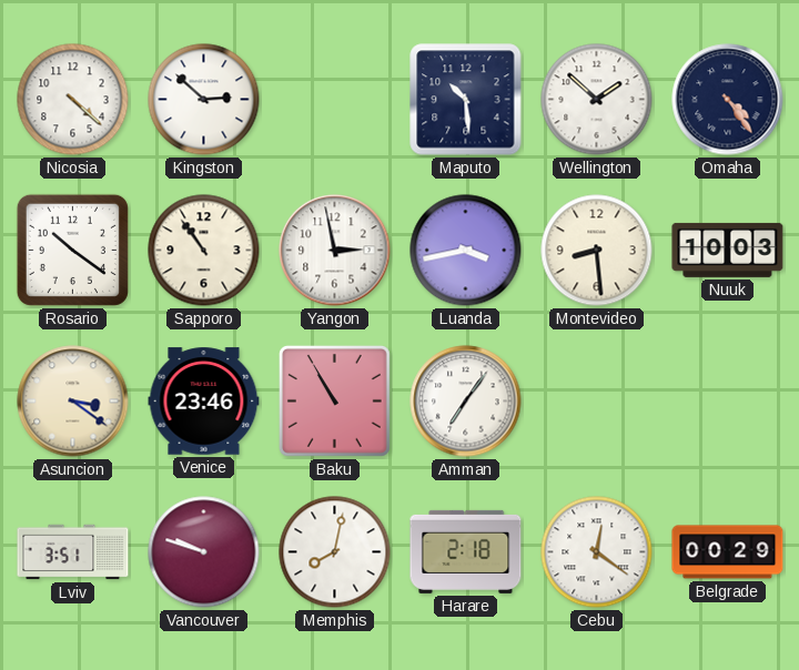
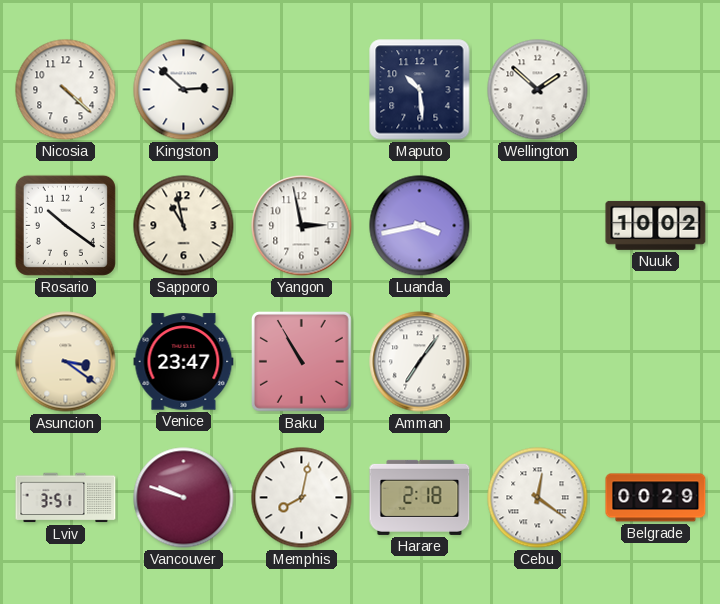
Omaha: 4:24 -> none (728, 100)
Sapporo: 10:54 -> 10:58 (184, 226)
Montevideo: 8:29 -> none (597, 251)
Nuuk: 10:03 -> 10:02 (656, 225)
Venice: 23:46 -> 23:47 (184, 362)
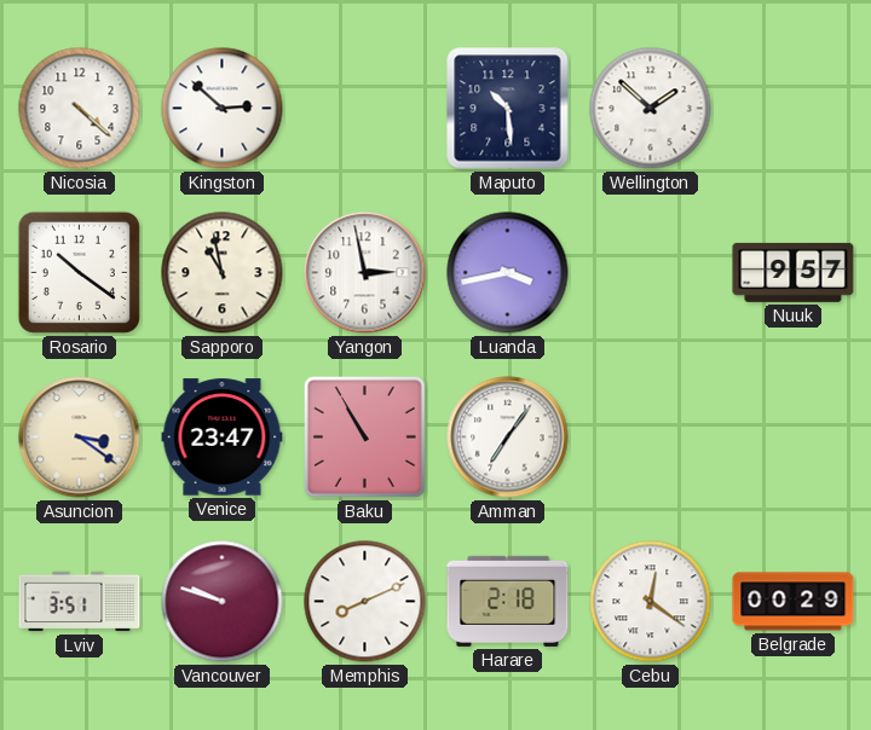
Nuuk: 10:02 -> 9:57 (794, 272)
Memphis: 8:02 -> 8:11 (365, 602)
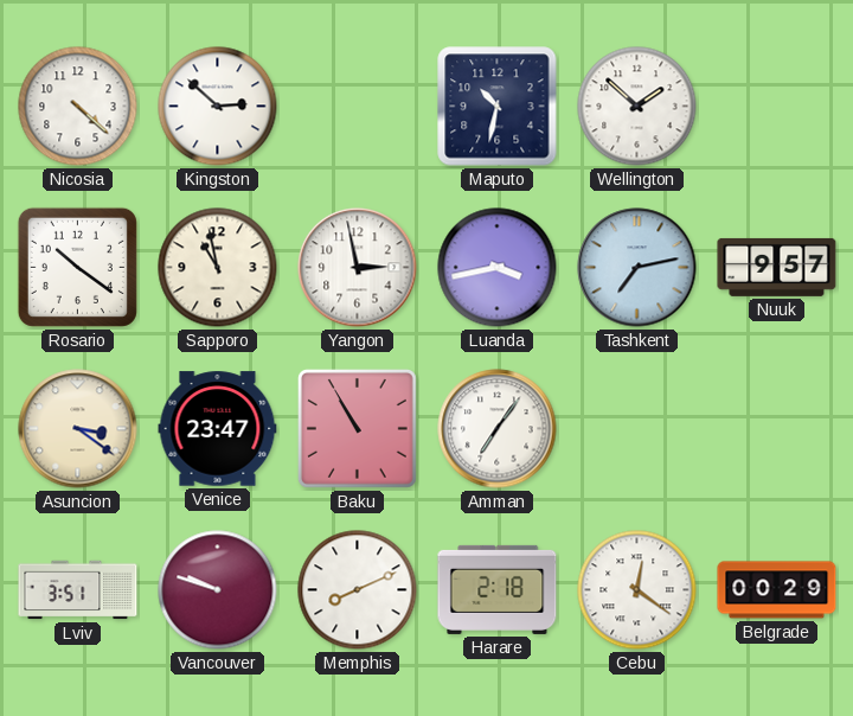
Maputo: 10:29 -> 10:32 (498, 107)
Tashkent: none -> 7:13 (637, 268)
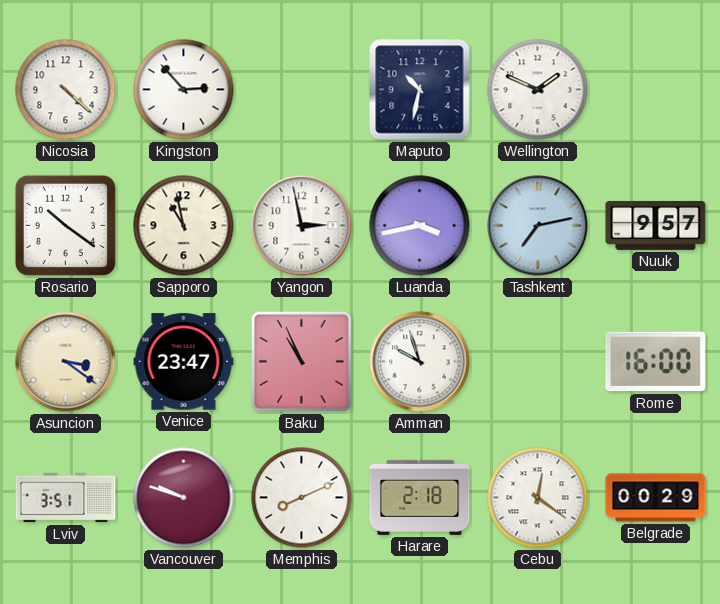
Kingston: 2:52 -> 2:53 (184, 90)
Wellington: 1:52 -> 1:49 (538, 90)
Baku: 10:55 -> 10:56 (301, 361)
Amman: 7:06 -> 9:57 (420, 362)
Rome: none -> 16:00 (656, 362)
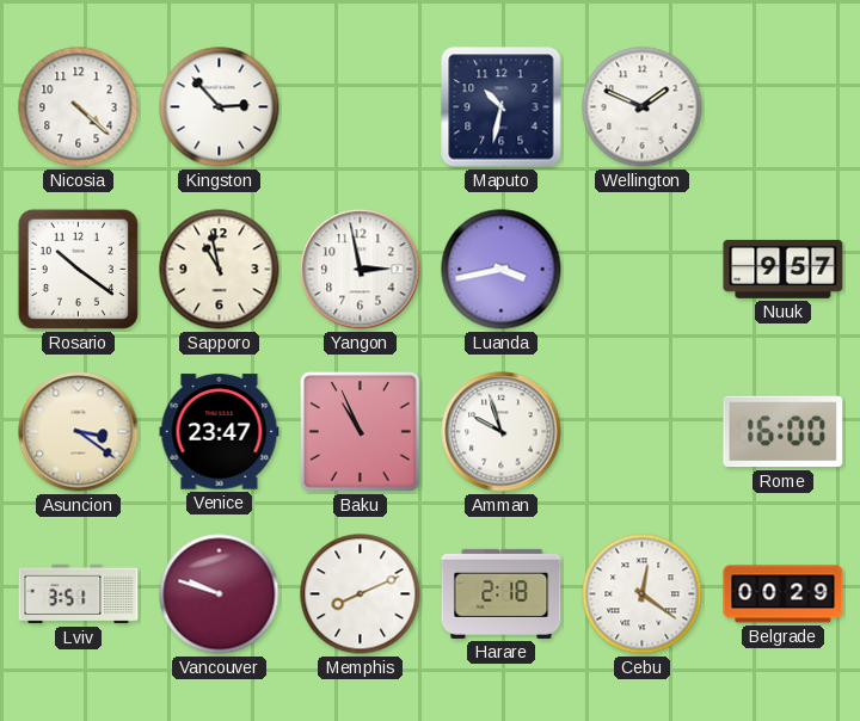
Tashkent: 7:13 -> none (538, 226)
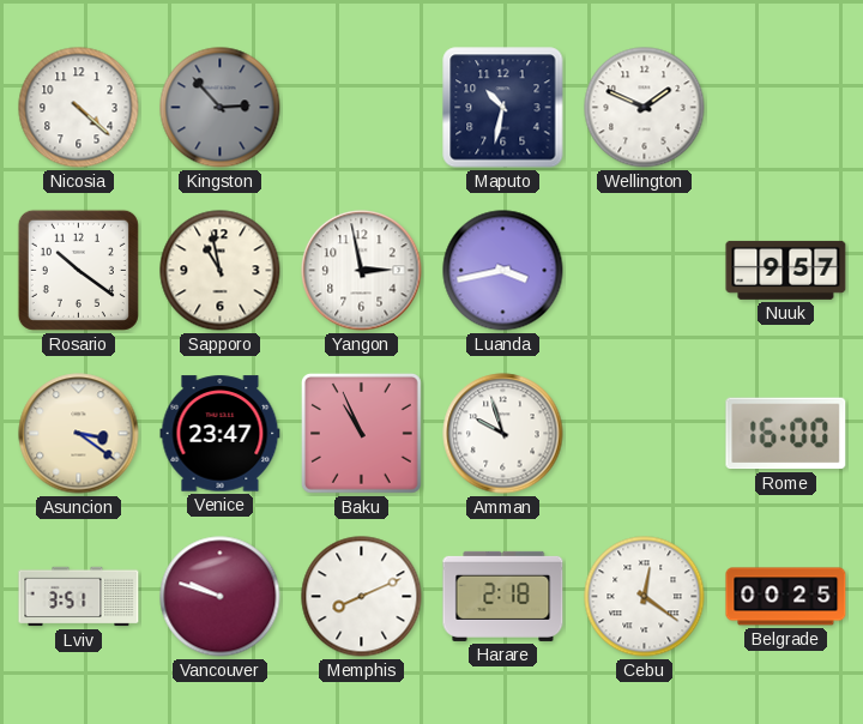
Kingston dial: white -> grey (221, 108)
Belgrade: 00:29 -> 00:25 (786, 597)
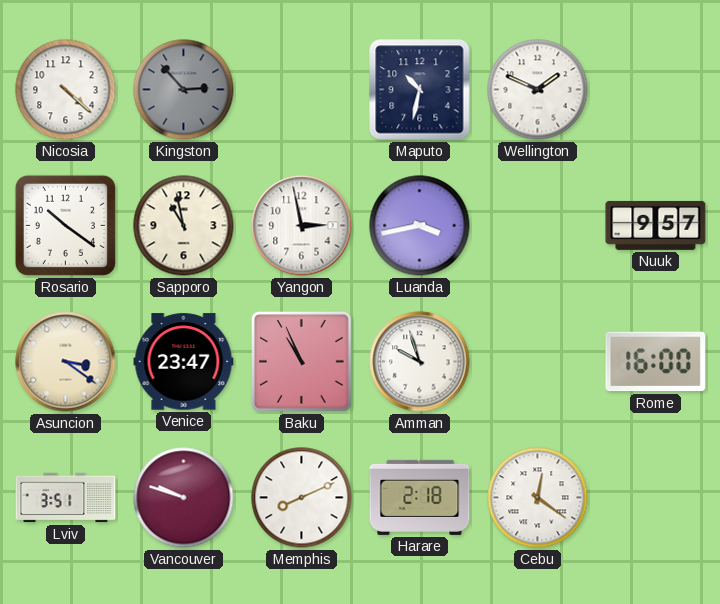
Belgrade: 00:25 -> none (786, 597)
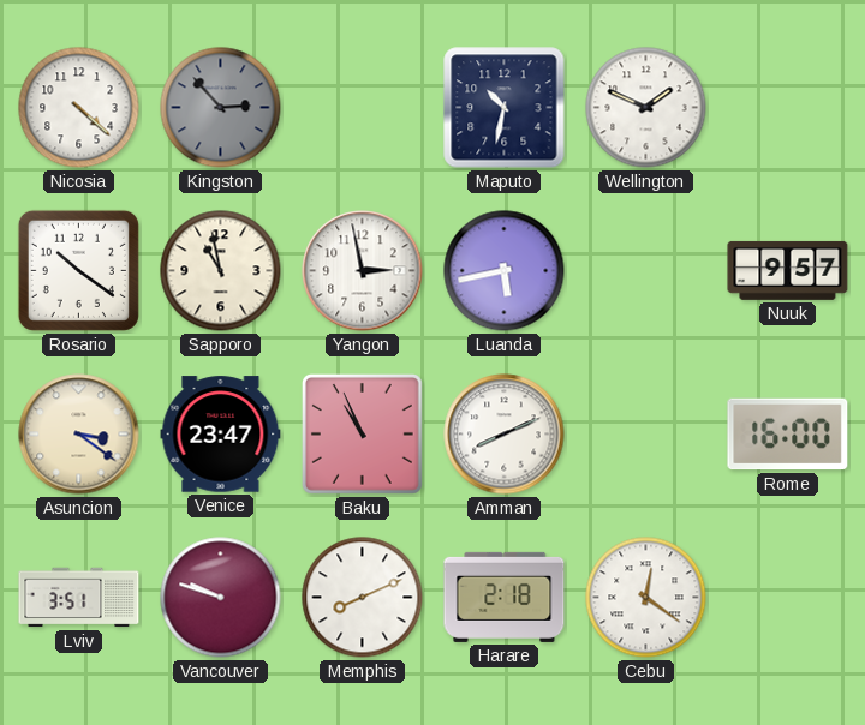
Luanda: 3:43 -> 5:43 (505, 271)
Amman: 9:57 -> 8:11 (505, 435)
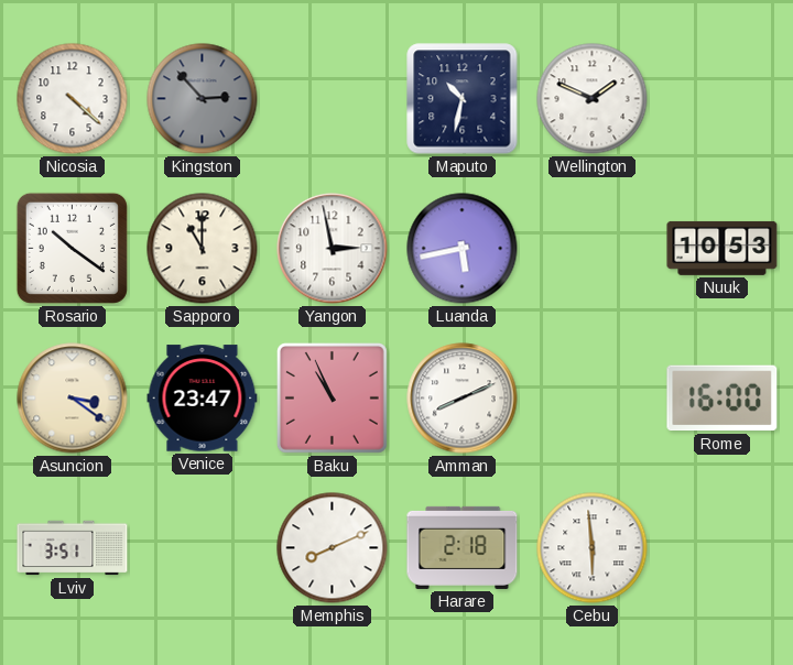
Sapporo: 10:58 -> 11:00 (203, 249)
Nuuk: 9:57 -> 10:53 (723, 248)
Vancouver: 9:48 -> none (221, 598)
Cebu: 12:21 -> 5:59 (593, 548)
